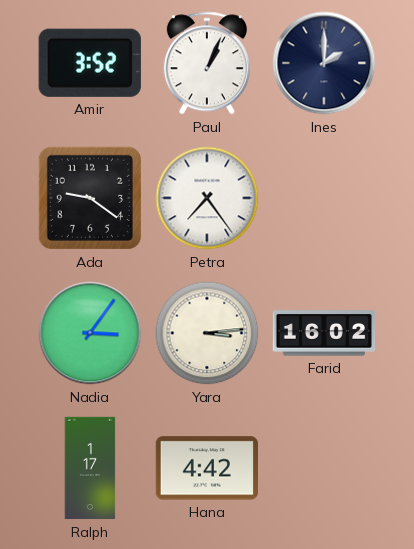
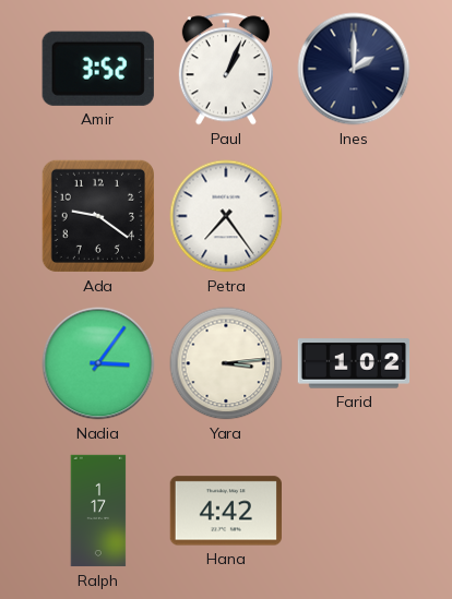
Farid: 16:02 -> 1:02 (354, 363)
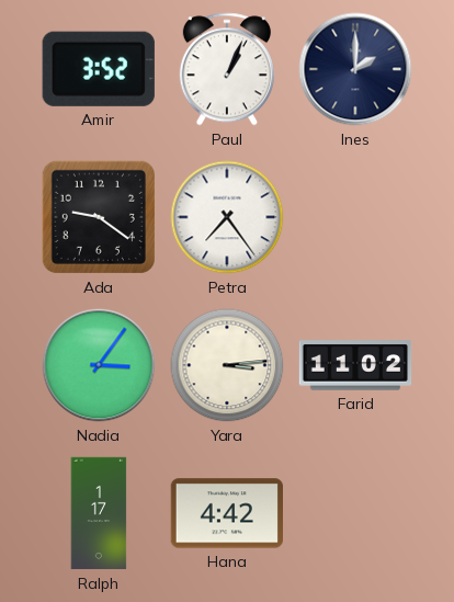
Farid: 1:02 -> 11:02 (355, 365)
